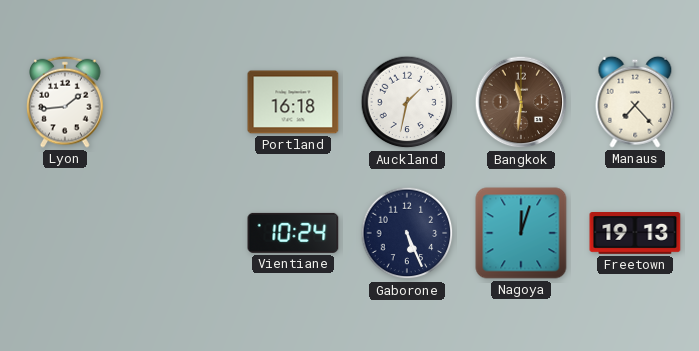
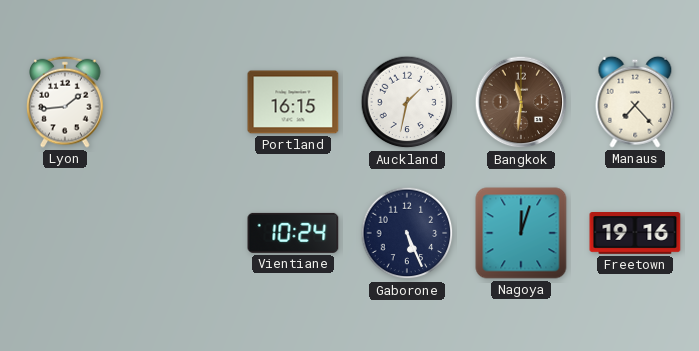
Portland: 16:18 -> 16:15 (293, 102)
Freetown: 19:13 -> 19:16 (635, 234)
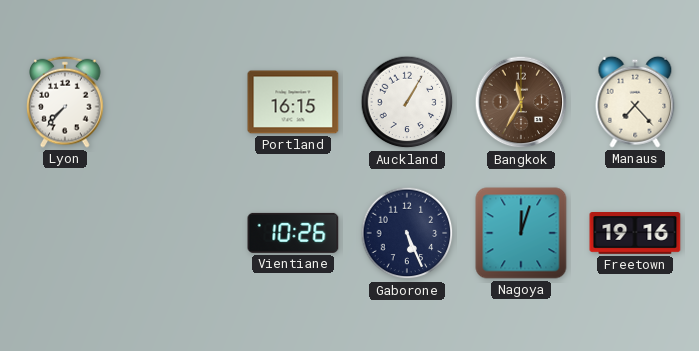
Lyon: 1:44 -> 7:37 (65, 102)
Auckland: 1:32 -> 1:05 (407, 102)
Bangkok: 11:31 -> 11:35 (521, 102)
Vientiane: 10:24 -> 10:26 (293, 233)
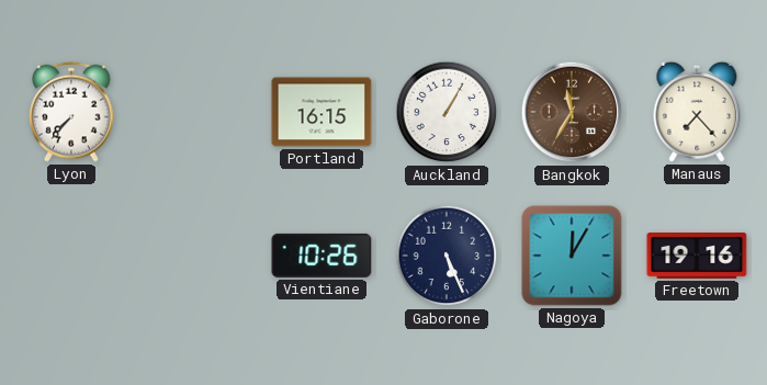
Nagoya: 12:03 -> 12:05 (572, 256)
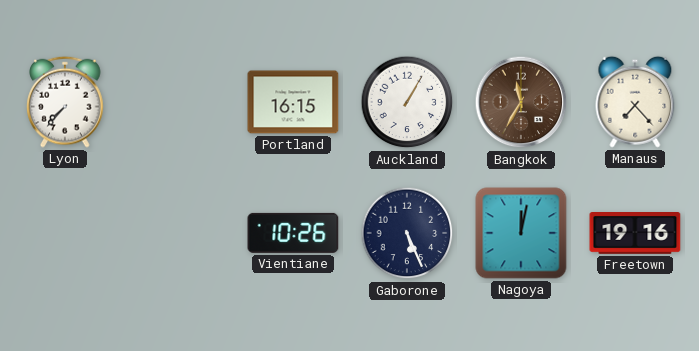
Nagoya: 12:05 -> 12:02 (521, 233)
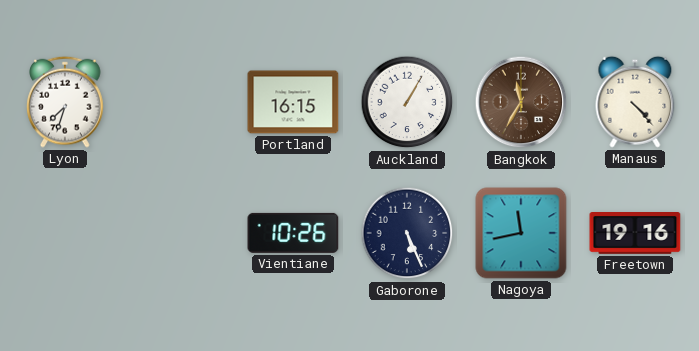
Lyon: 7:37 -> 7:33 (65, 102)
Manaus: 7:23 -> 4:23 (635, 102)
Nagoya: 12:02 -> 11:43 (521, 233)
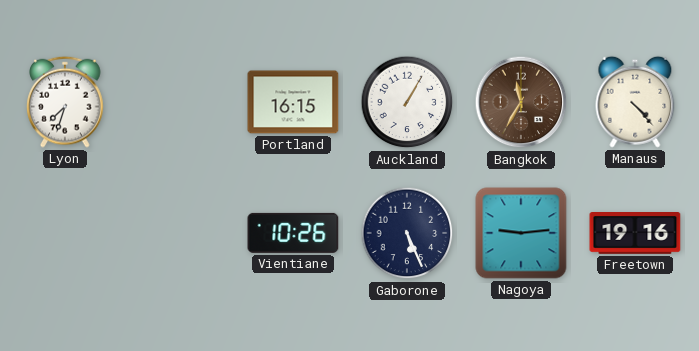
Nagoya: 11:43 -> 9:14 (521, 233)
